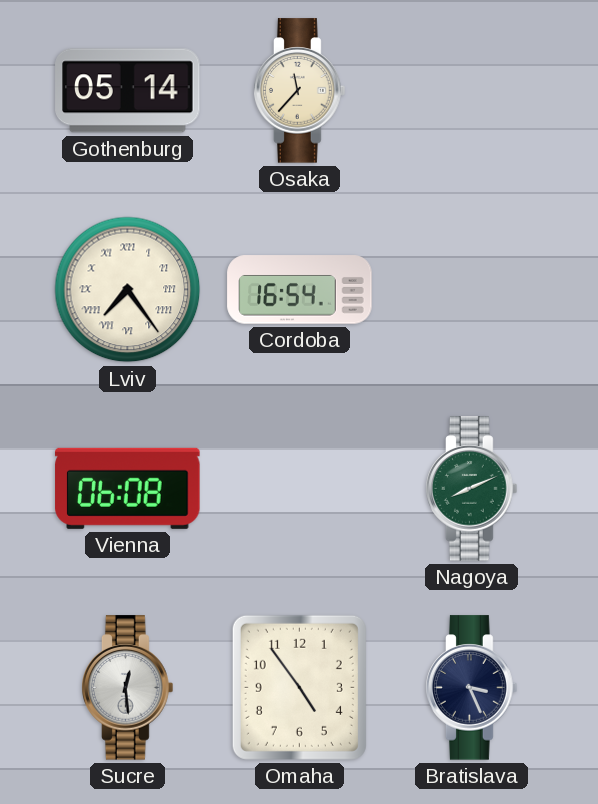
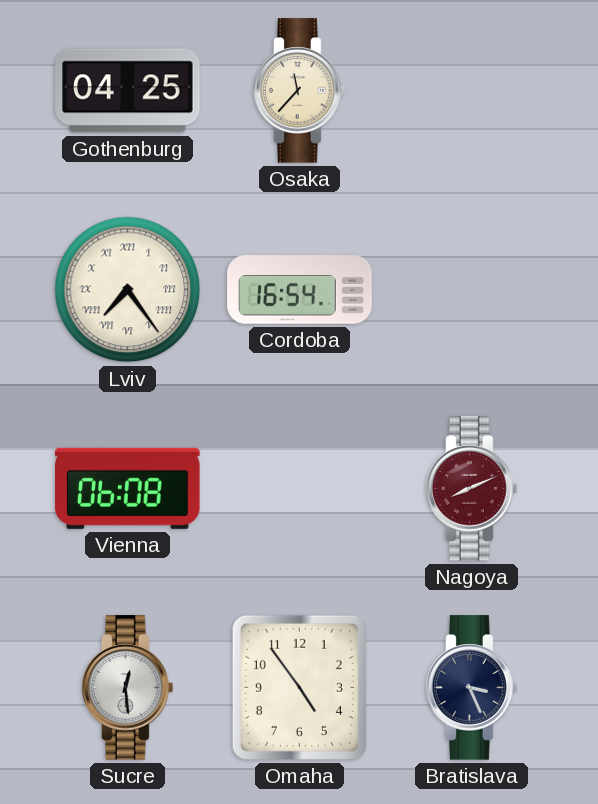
Gothenburg: 05:14 -> 04:25 (128, 91)
Nagoya dial: green -> burgundy (472, 489)
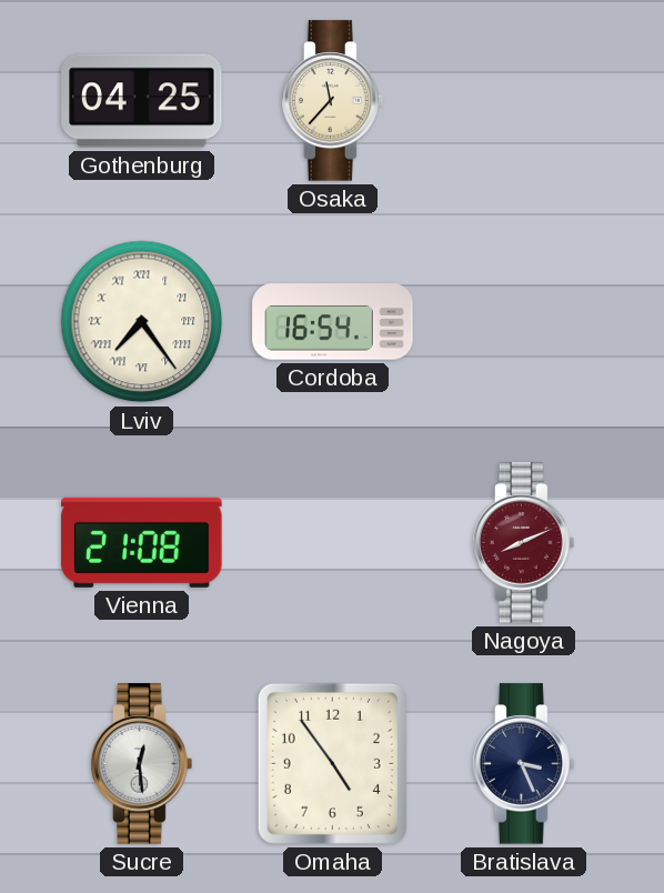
Vienna: 06:08 -> 21:08 (142, 542)
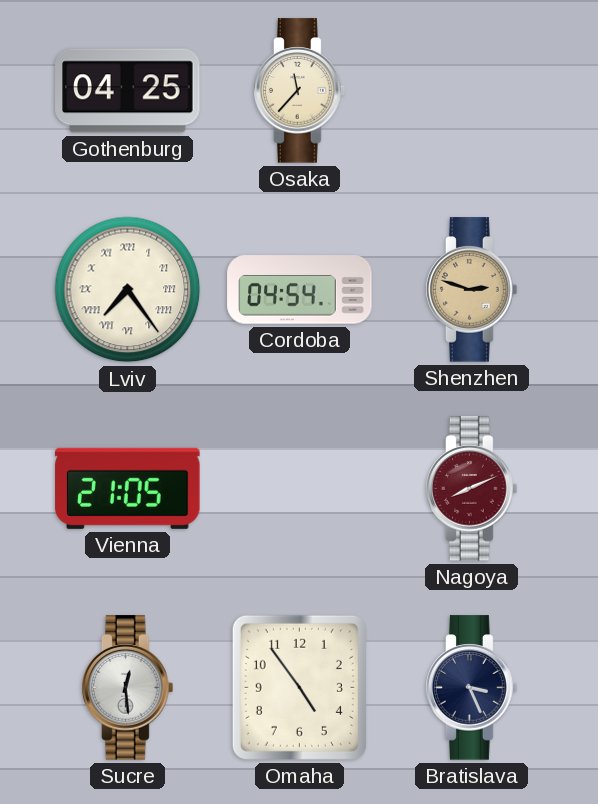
Cordoba: 16:54 -> 04:54 (300, 290)
Shenzhen: none -> 2:48 (472, 290)
Vienna: 21:08 -> 21:05 (128, 488)
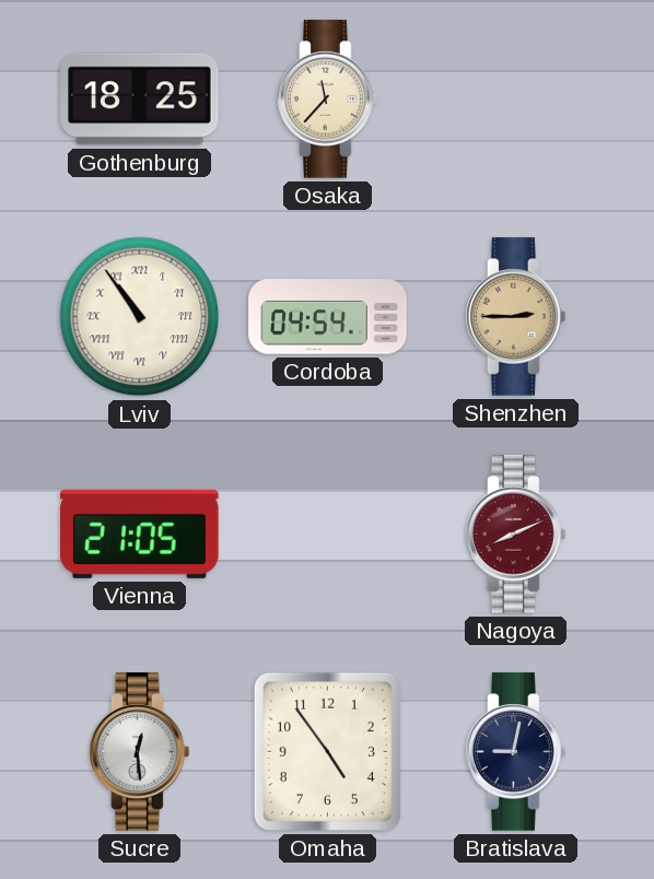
Gothenburg: 04:25 -> 18:25 (140, 99)
Lviv: 7:24 -> 10:54 (140, 317)
Shenzhen: 2:48 -> 2:45 (516, 317)
Bratislava: 3:26 -> 9:02 (516, 752)
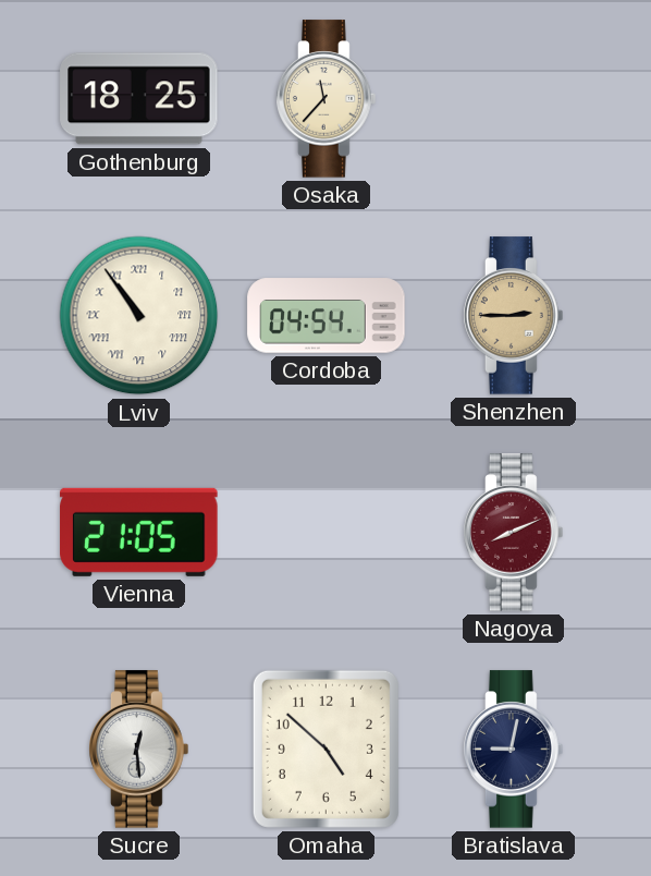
Omaha: 4:54 -> 4:52 (325, 749)
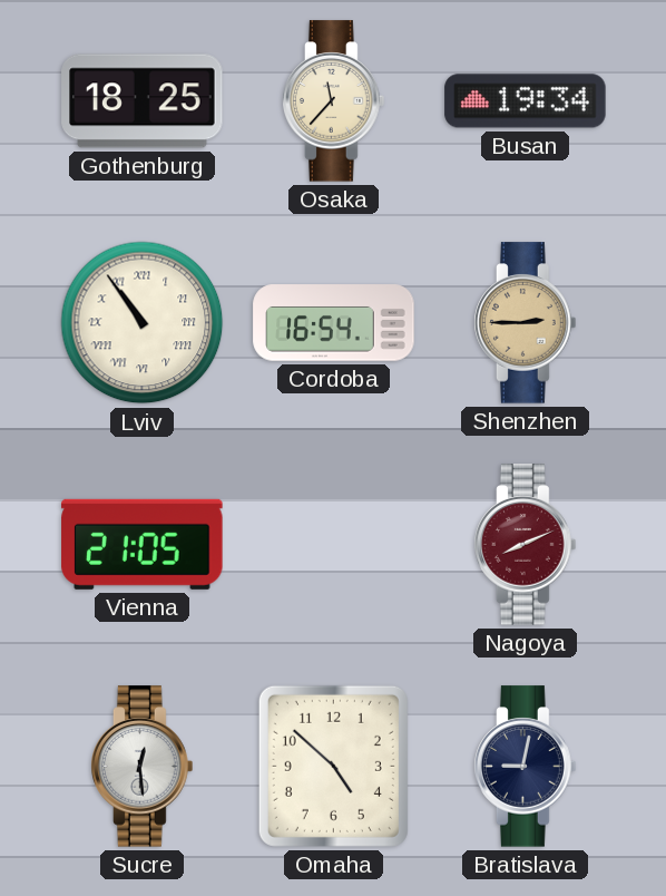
Busan: none -> 19:34 (526, 101)
Cordoba: 04:54 -> 16:54 (334, 323)
